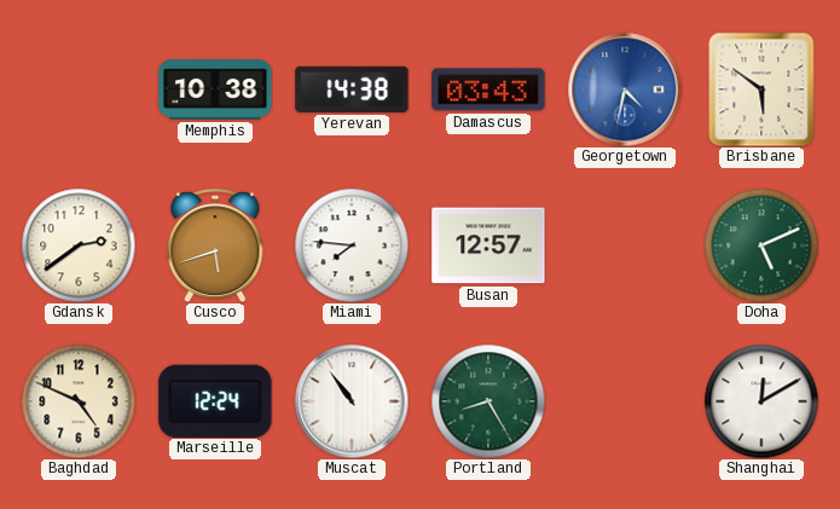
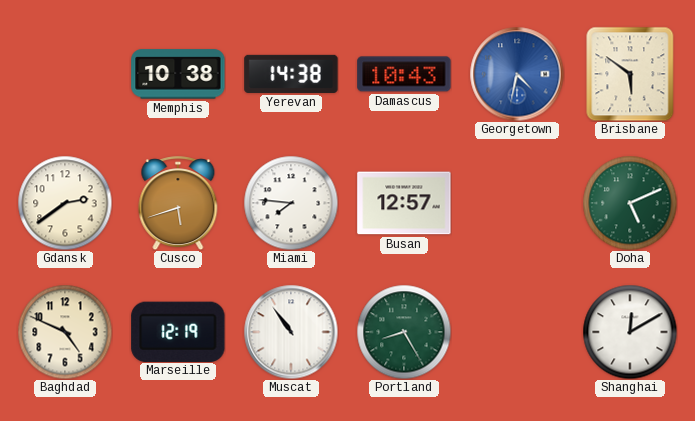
Damascus: 03:43 -> 10:43 (404, 74)
Marseille: 12:24 -> 12:19 (178, 331)
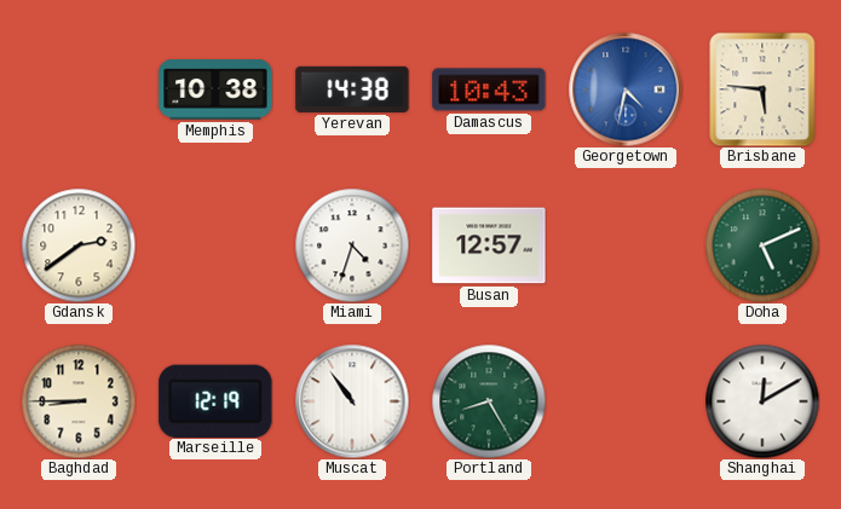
Brisbane: 5:51 -> 5:46 (762, 89)
Cusco: 5:42 -> none (178, 203)
Miami: 7:46 -> 4:33 (352, 245)
Baghdad: 4:49 -> 8:45 (79, 401)
